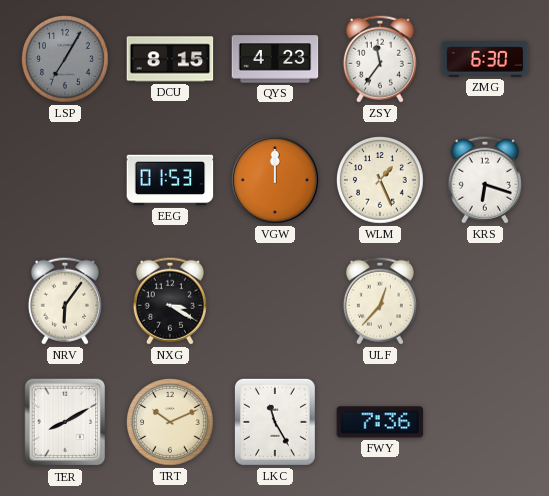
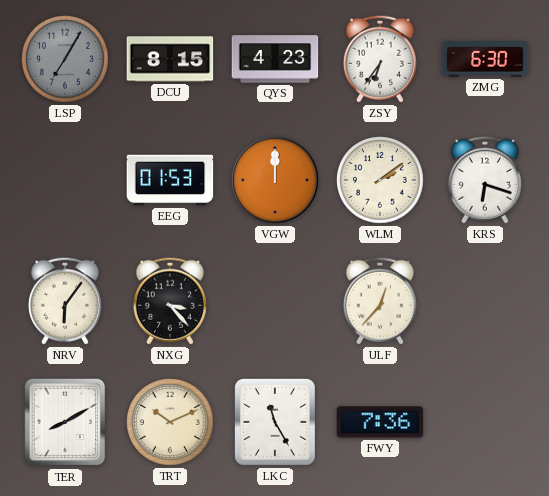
ZSY: 11:36 -> 6:36 (380, 59)
WLM: 1:26 -> 2:09 (381, 181)
NXG: 3:20 -> 3:23 (170, 301)
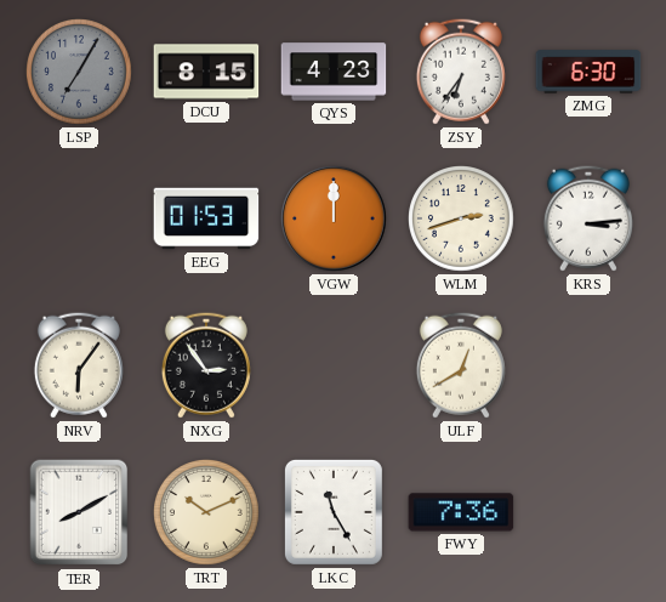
WLM: 2:09 -> 2:42 (462, 220)
KRS: 6:18 -> 3:14 (588, 218)
NXG: 3:23 -> 2:54 (206, 365)
ULF: 12:37 -> 12:40 (461, 365)
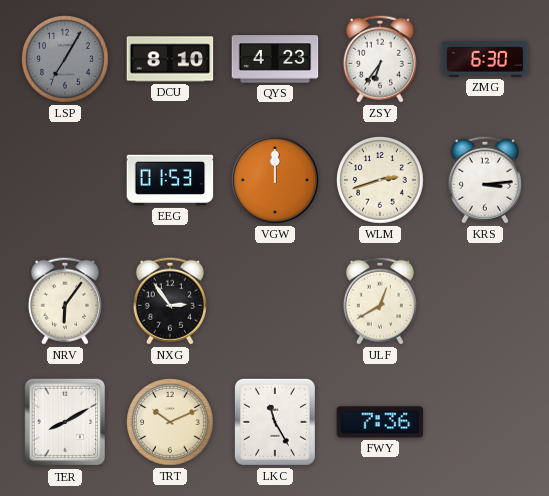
DCU: 8:15 -> 8:10 (170, 59)
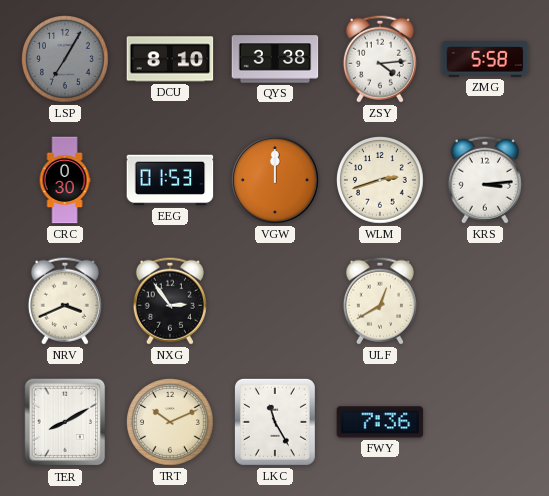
QYS: 4:23 -> 3:38 (275, 59)
ZSY: 6:36 -> 4:14 (380, 59)
ZMG: 6:30 -> 5:58 (485, 59)
CRC: none -> 0:30 (65, 180)
NRV: 6:06 -> 3:41 (65, 301)
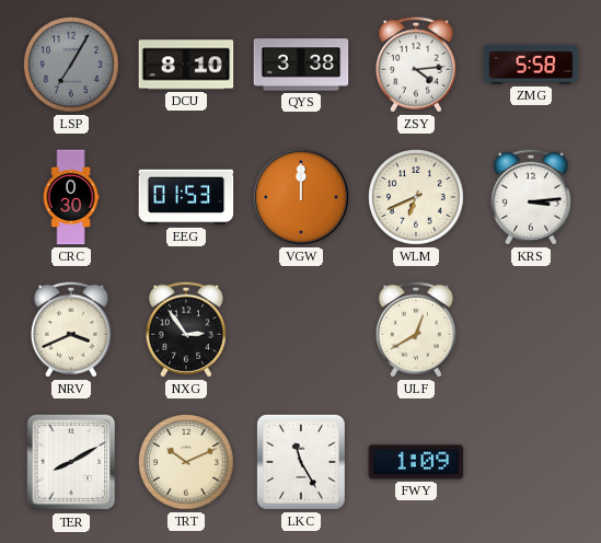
WLM: 2:42 -> 6:41 (417, 198)
FWY: 7:36 -> 1:09 (416, 462)
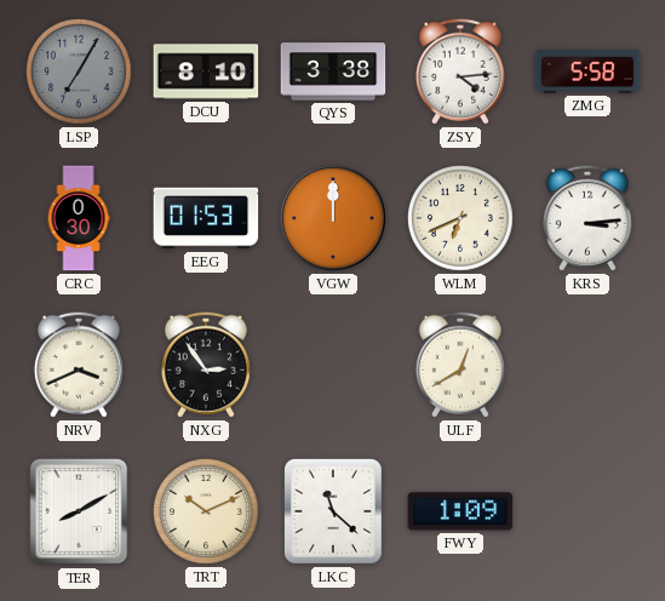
LKC: 11:25 -> 11:22 (333, 511)
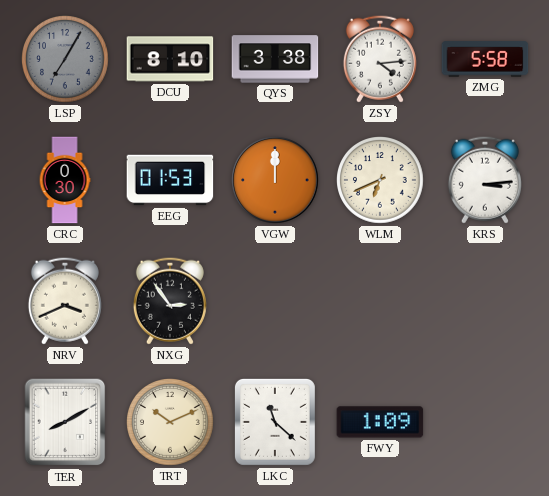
ULF: 12:40 -> none (460, 365)
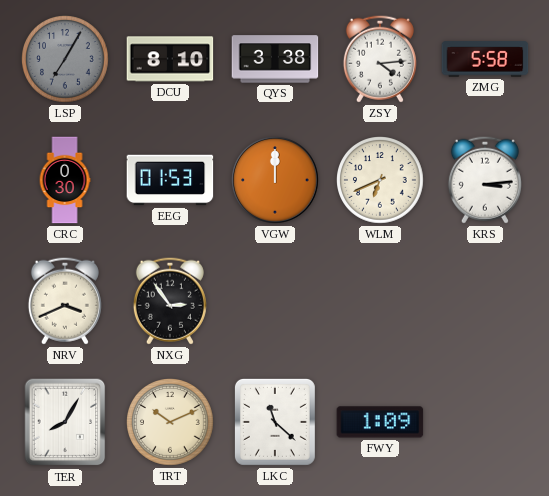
TER: 8:10 -> 8:05 (65, 422)
